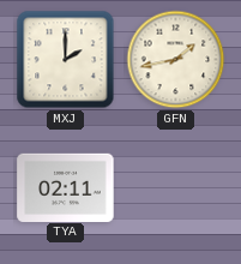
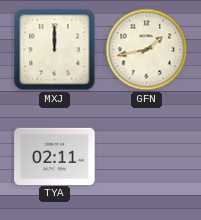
MXJ: 2:00 -> 12:00 (55, 50)
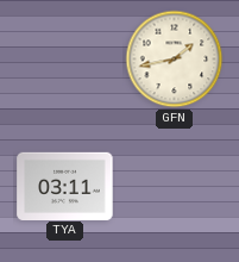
MXJ: 12:00 -> none (55, 50)
TYA: 02:11 -> 03:11 (65, 186)
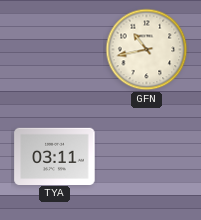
GFN: 1:43 -> 10:43 (147, 50)
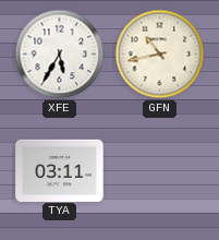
XFE: none -> 5:35 (60, 55)
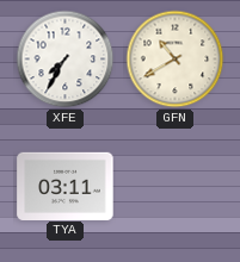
XFE: 5:35 -> 7:35 (66, 60)
GFN: 10:43 -> 10:40 (176, 60)
